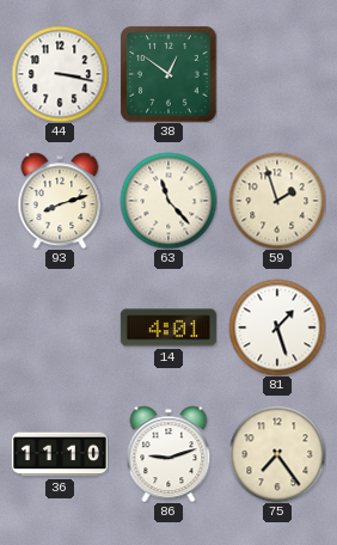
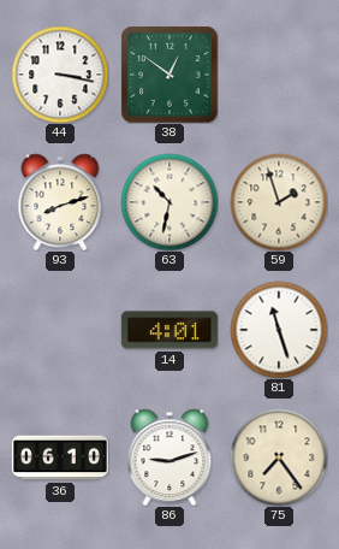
63: 11:23 -> 10:32 (169, 202)
81: 1:27 -> 11:27 (279, 330)
36: 11:10 -> 06:10 (60, 457)
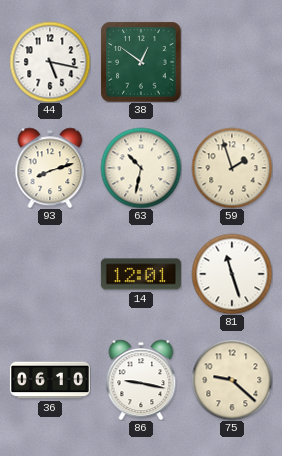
44: 3:17 -> 5:17 (50, 62)
14: 4:01 -> 12:01 (141, 274)
86: 9:12 -> 9:17 (141, 380)
75: 7:24 -> 9:22 (232, 380)
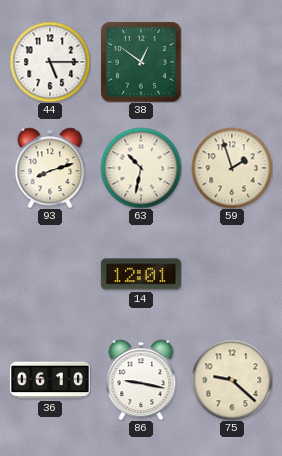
44: 5:17 -> 5:15 (50, 62)
81: 11:27 -> none (232, 274)
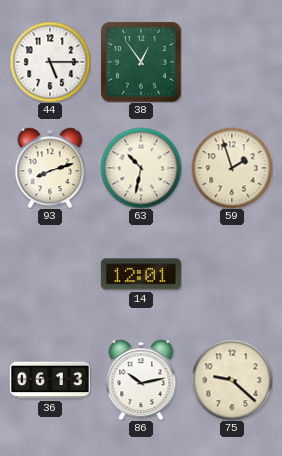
38: 12:51 -> 12:54 (141, 62)
36: 06:10 -> 06:13 (50, 380)
86: 9:17 -> 10:13 (141, 380)
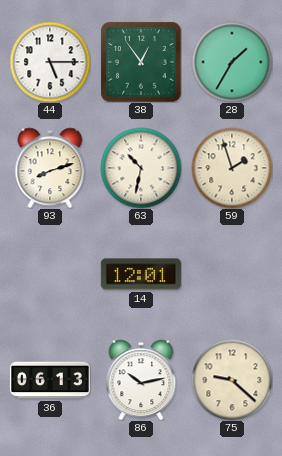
28: none -> 1:35 (232, 62)
